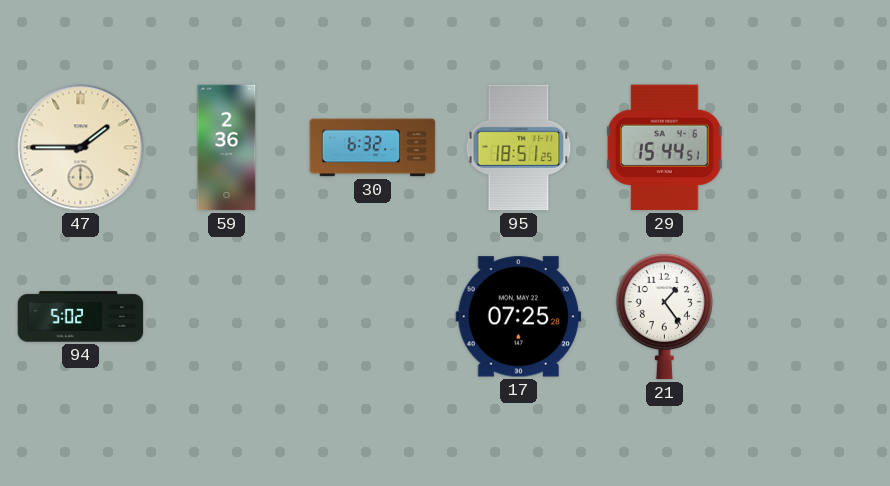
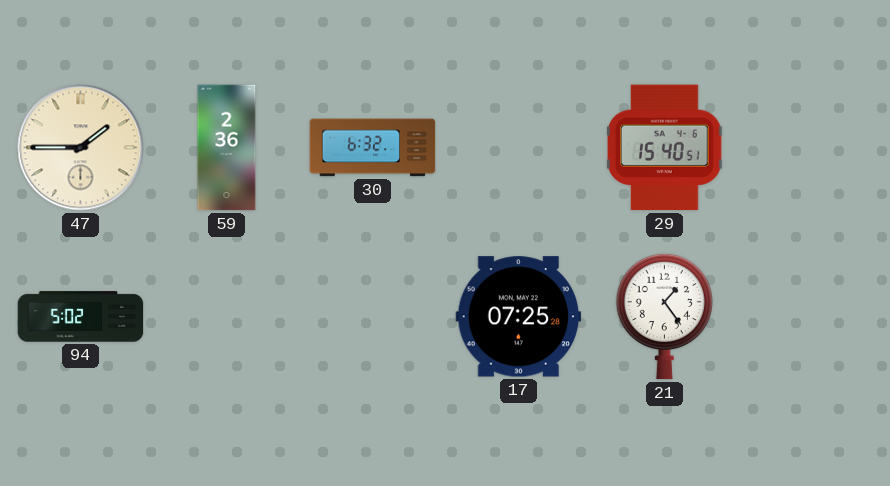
95: 18:51 -> none (519, 148)
29: 15:44 -> 15:40 (665, 148)
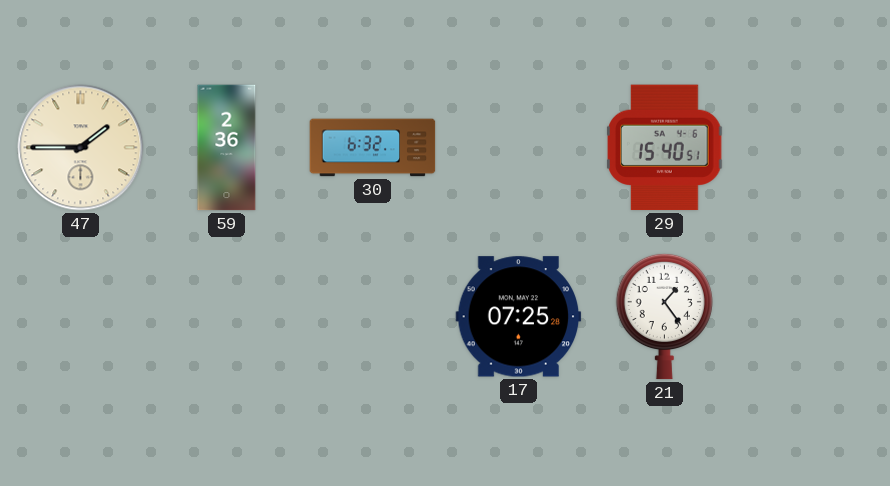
94: 5:02 -> none (81, 317)
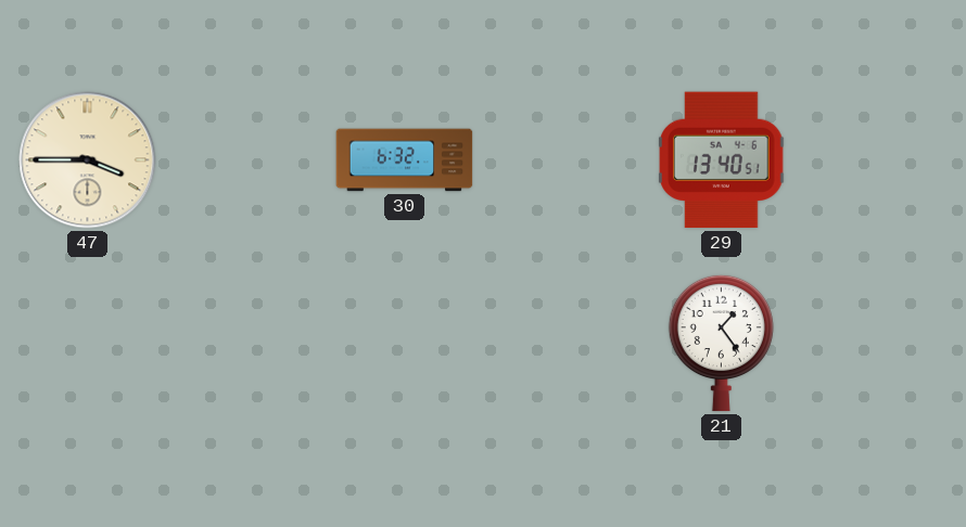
47: 1:45 -> 3:45 (88, 160)
59: 2:36 -> none (227, 148)
29: 15:40 -> 13:40 (722, 160)
17: 07:25 -> none (519, 317)
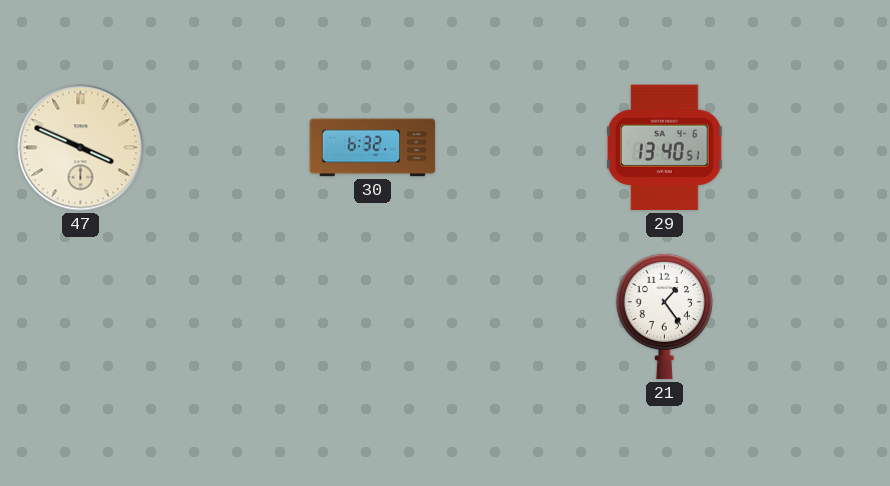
47: 3:45 -> 3:49 (81, 148)
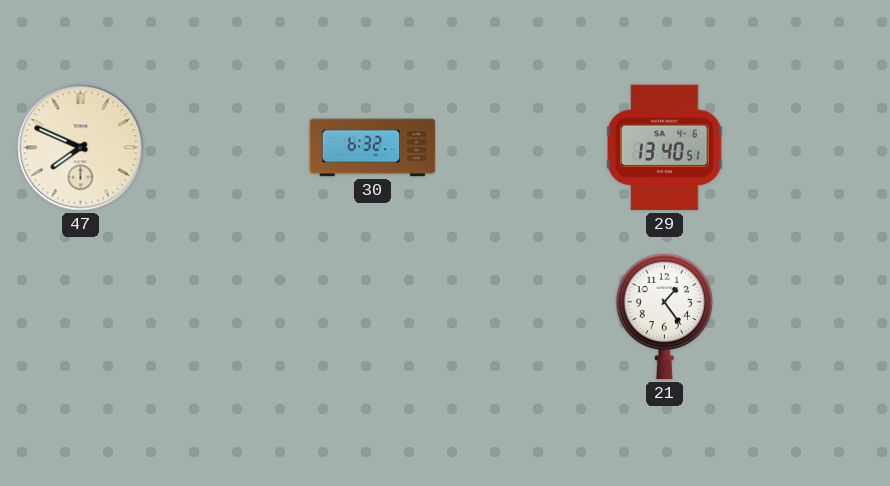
47: 3:49 -> 7:49 (81, 148)
